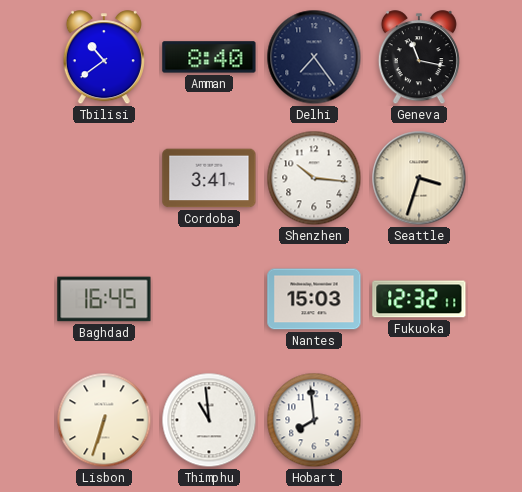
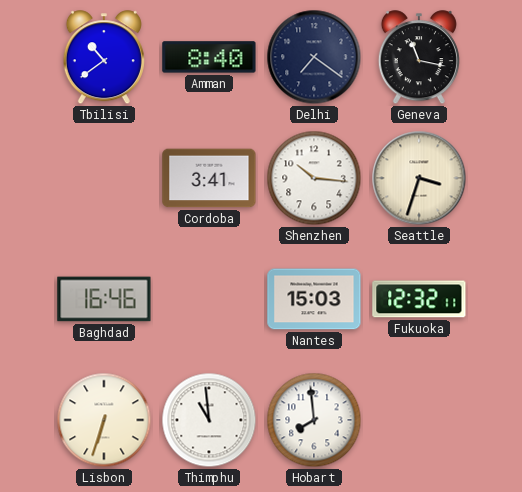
Delhi: 7:24 -> 7:21 (314, 57)
Baghdad: 16:45 -> 16:46 (104, 299)
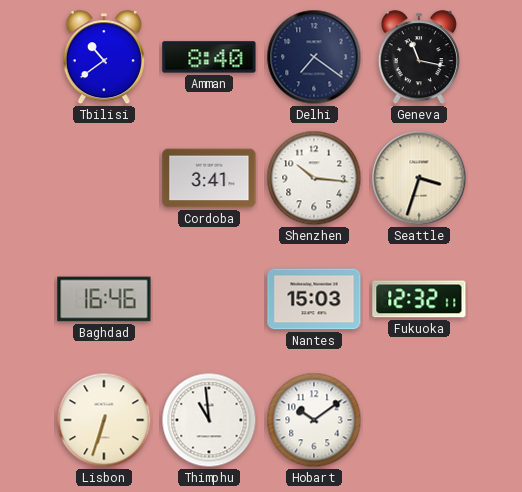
Hobart: 7:59 -> 10:09 (314, 420)
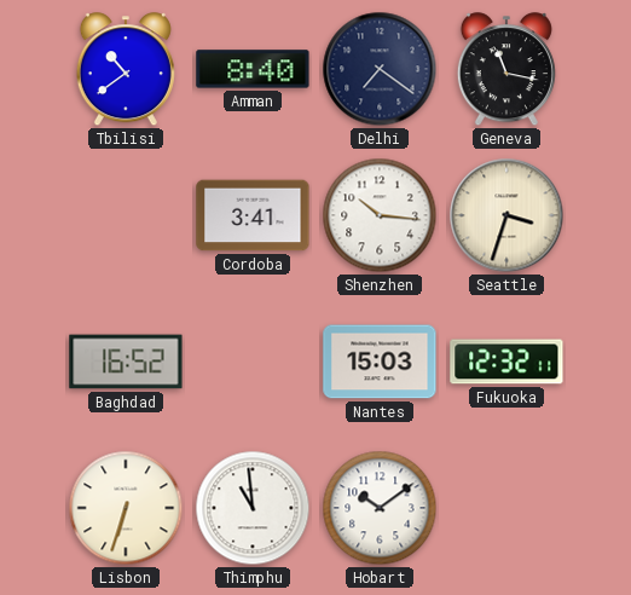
Baghdad: 16:46 -> 16:52 (126, 362)
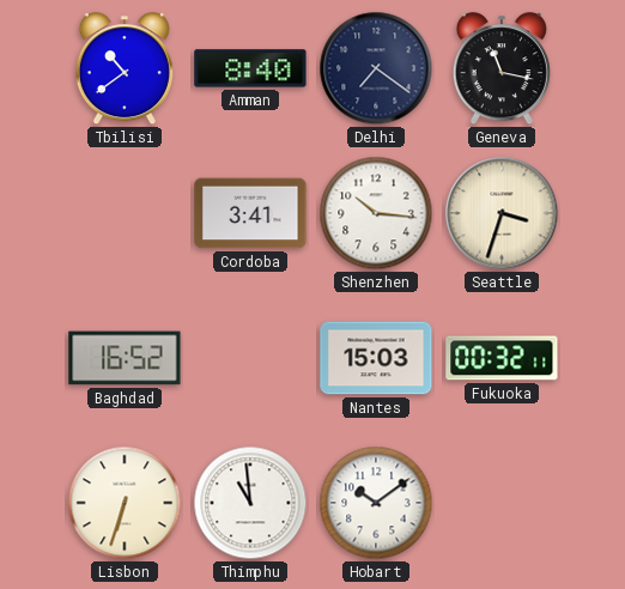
Fukuoka: 12:32 -> 00:32 (502, 358)
